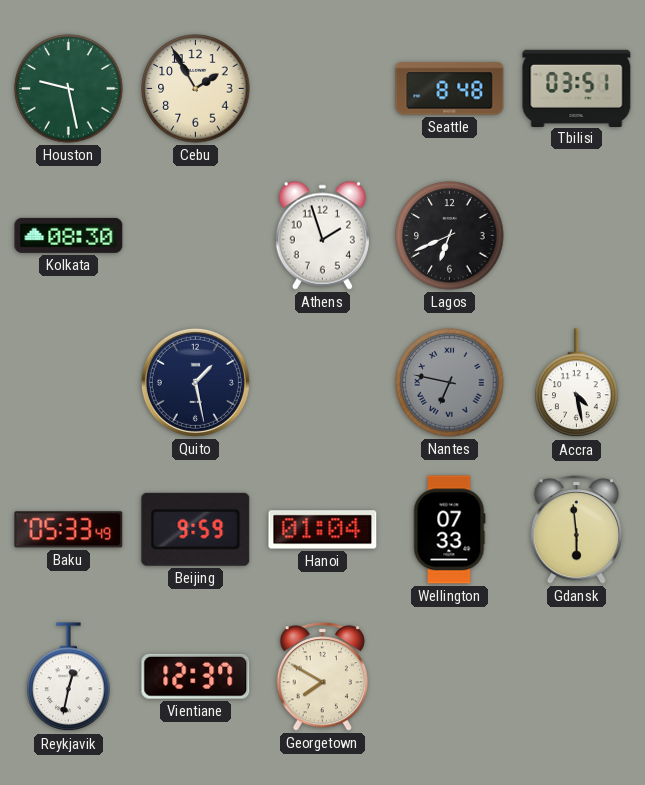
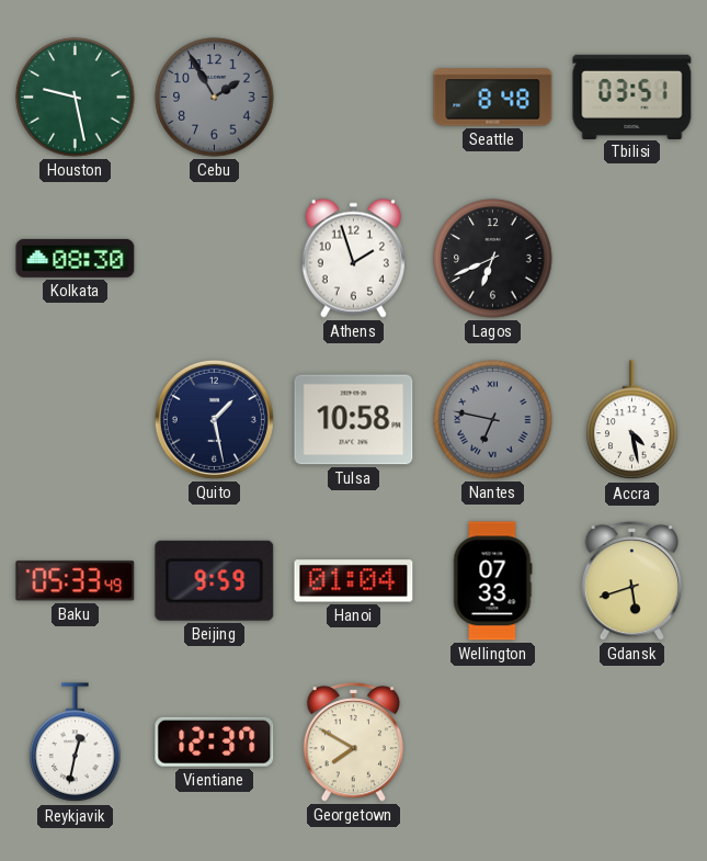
Cebu dial: cream -> grey (215, 98)
Tulsa: none -> 10:58 (354, 420)
Gdansk: 5:59 -> 5:42 (631, 581)
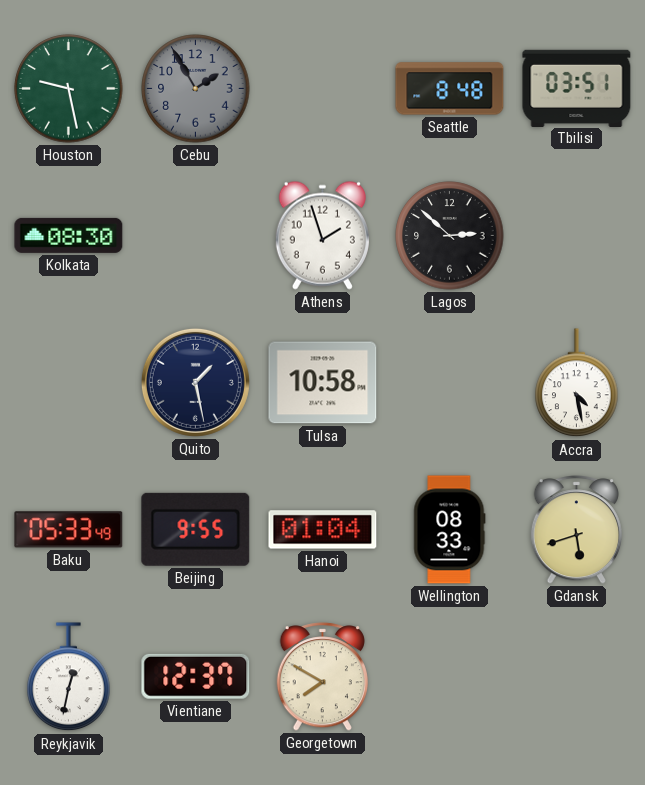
Lagos: 6:41 -> 2:52 (450, 236)
Nantes: 6:47 -> none (493, 420)
Beijing: 9:59 -> 9:55 (196, 529)
Wellington: 07:33 -> 08:33 (450, 530)
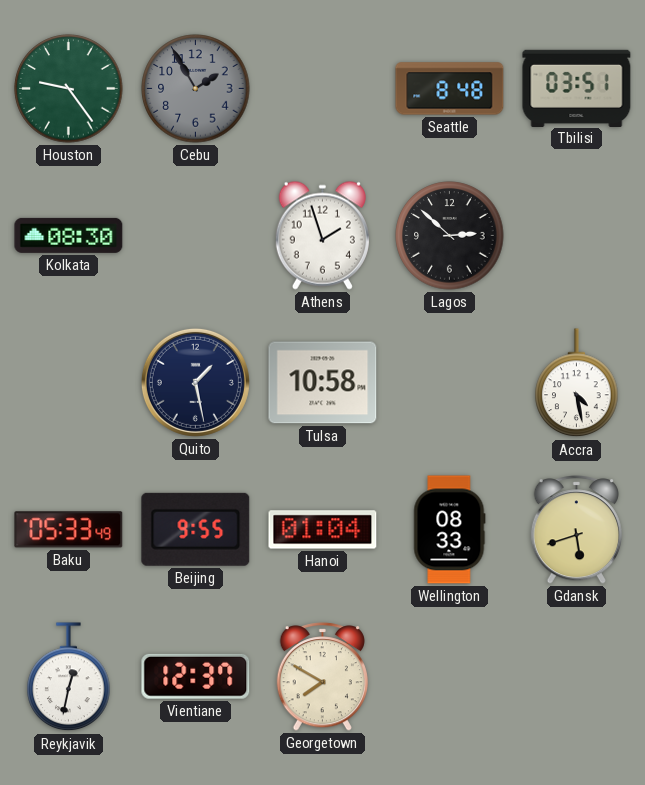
Houston: 9:28 -> 9:24 (69, 89)
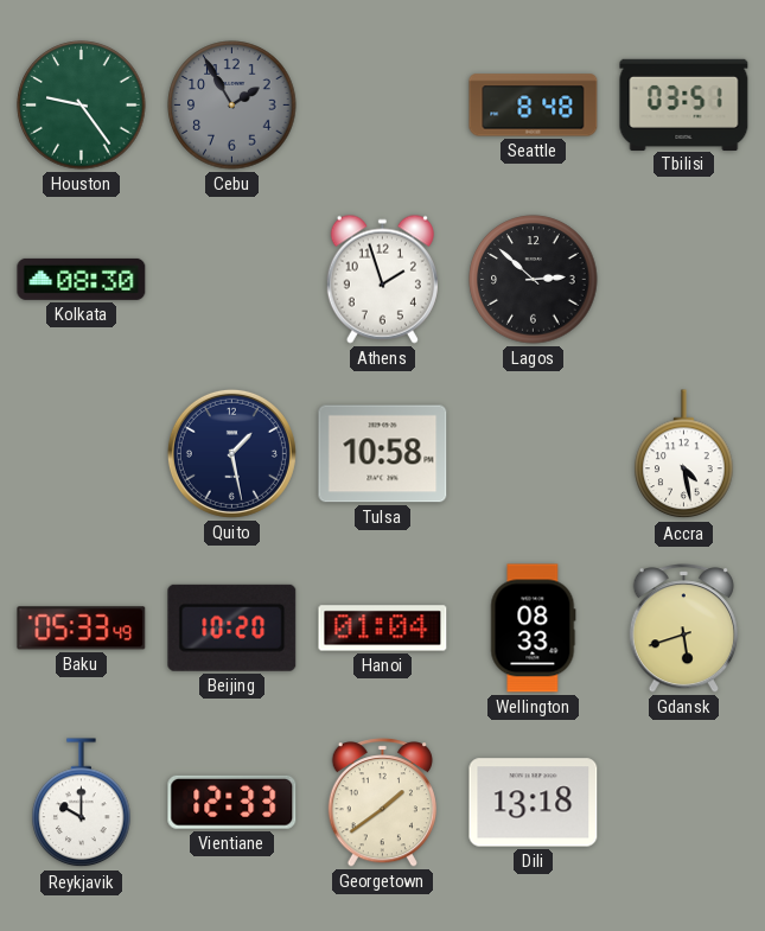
Beijing: 9:55 -> 10:20 (232, 627)
Reykjavik: 12:32 -> 10:00 (82, 803)
Vientiane: 12:37 -> 12:33 (232, 802)
Georgetown: 7:50 -> 1:39 (382, 803)
Dili: none -> 13:18 (534, 803)
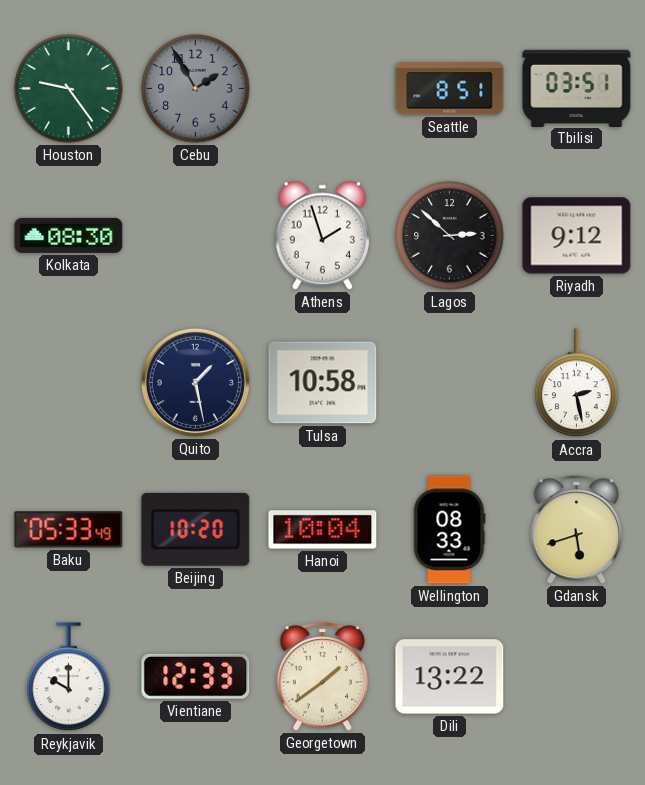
Seattle: 8:48 -> 8:51 (450, 89)
Riyadh: none -> 9:12 (577, 236)
Accra: 4:28 -> 2:28 (577, 383)
Hanoi: 01:04 -> 10:04 (323, 530)
Dili: 13:18 -> 13:22 (450, 677)
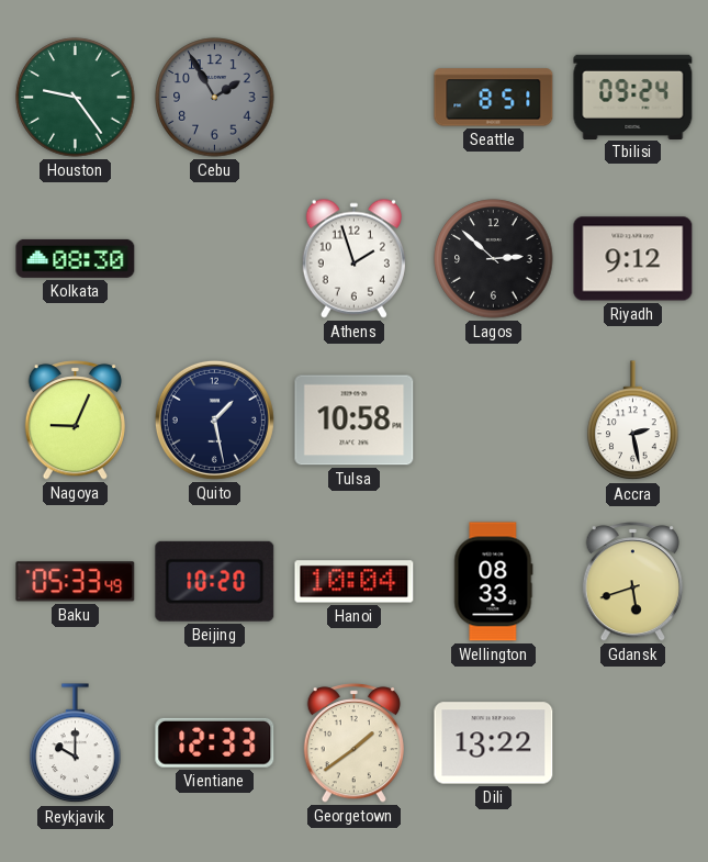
Tbilisi: 03:51 -> 09:24 (633, 97)
Nagoya: none -> 9:04 (75, 421)
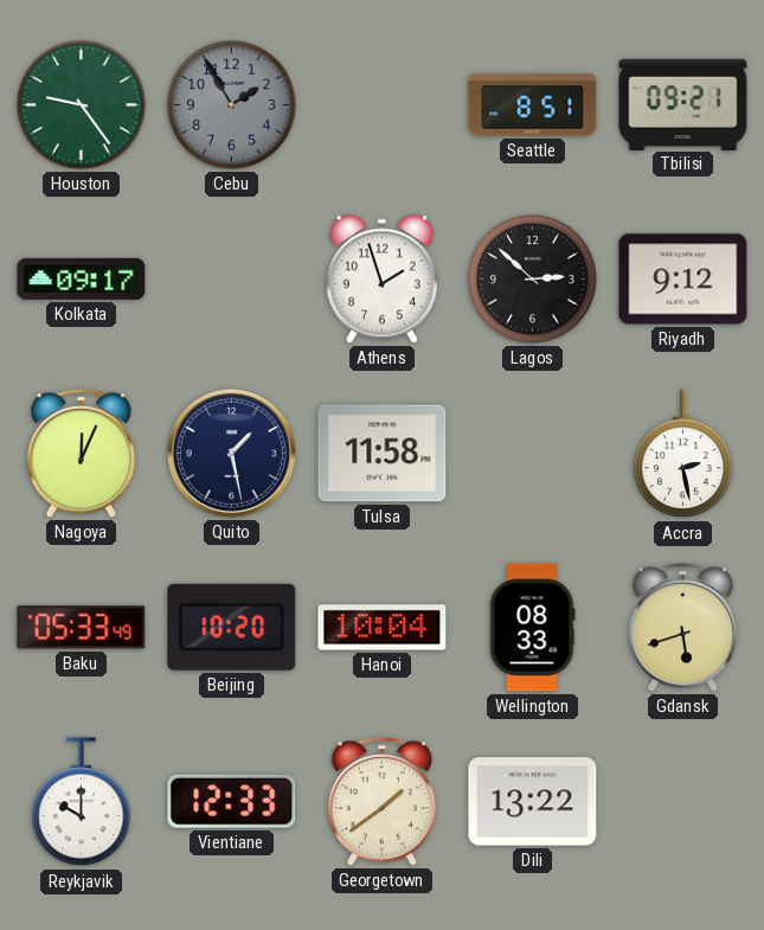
Tbilisi: 09:24 -> 09:21 (683, 104)
Kolkata: 08:30 -> 09:17 (82, 278)
Nagoya: 9:04 -> 12:04 (81, 454)
Tulsa: 10:58 -> 11:58 (383, 454)
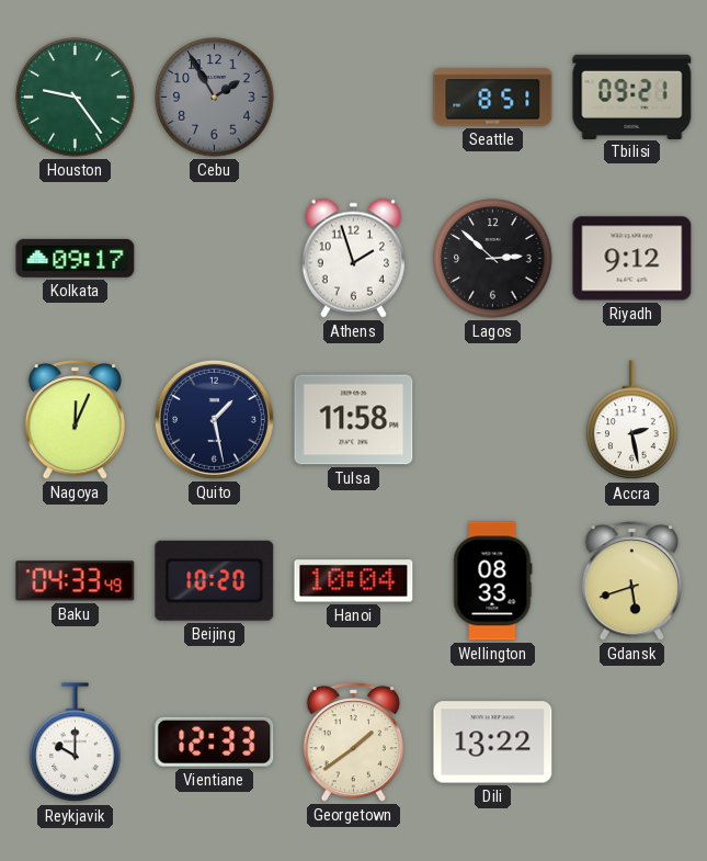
Baku: 05:33 -> 04:33 (76, 581)
